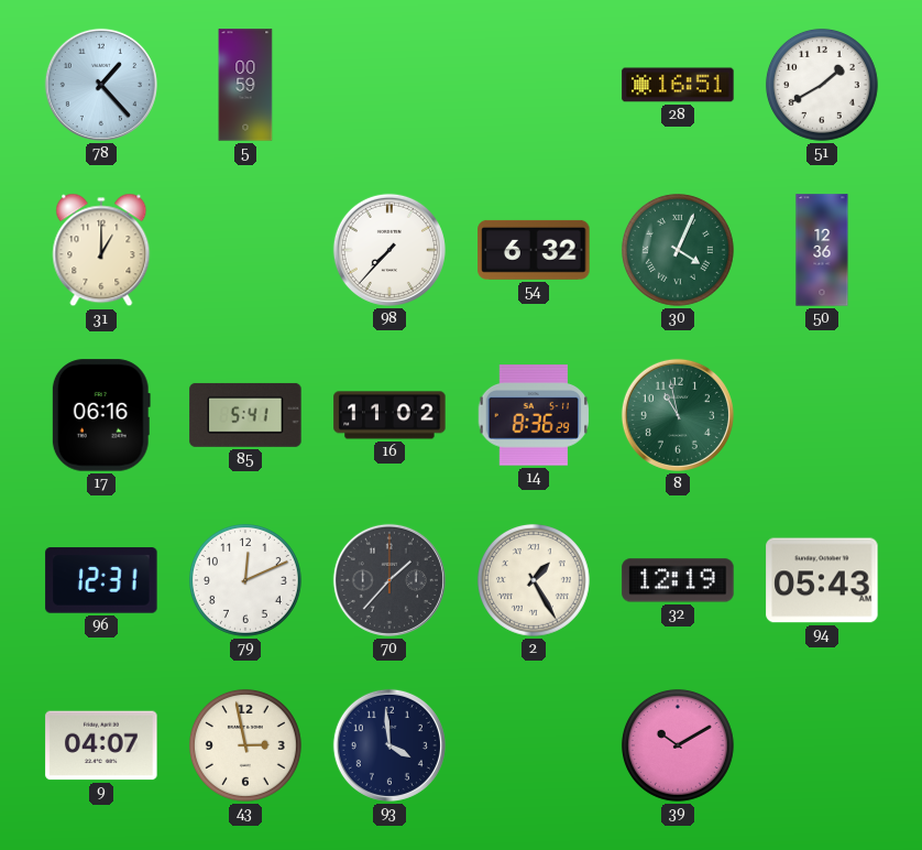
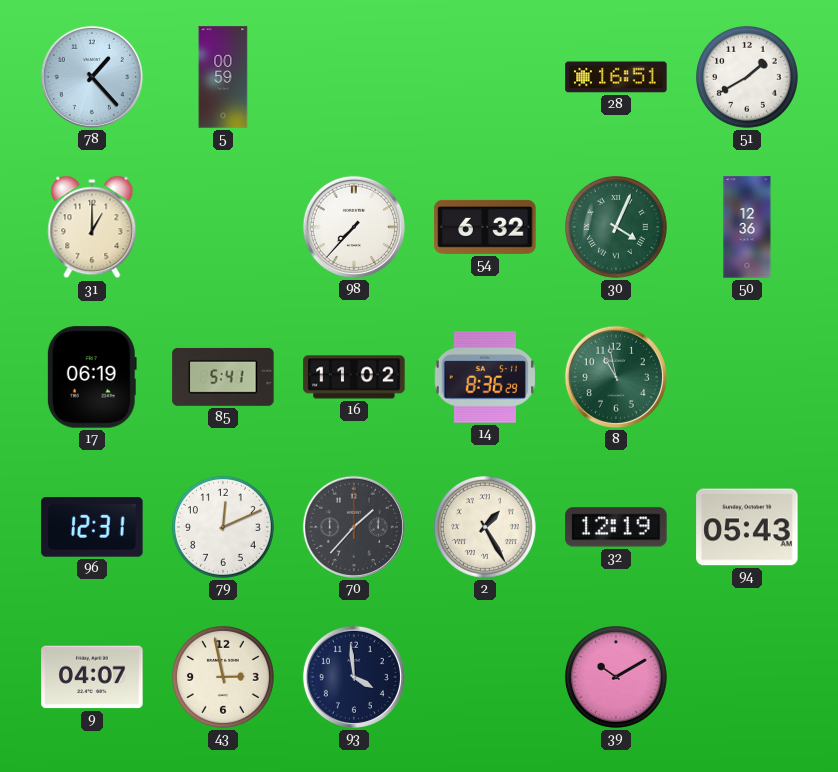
17: 06:16 -> 06:19 (92, 377)
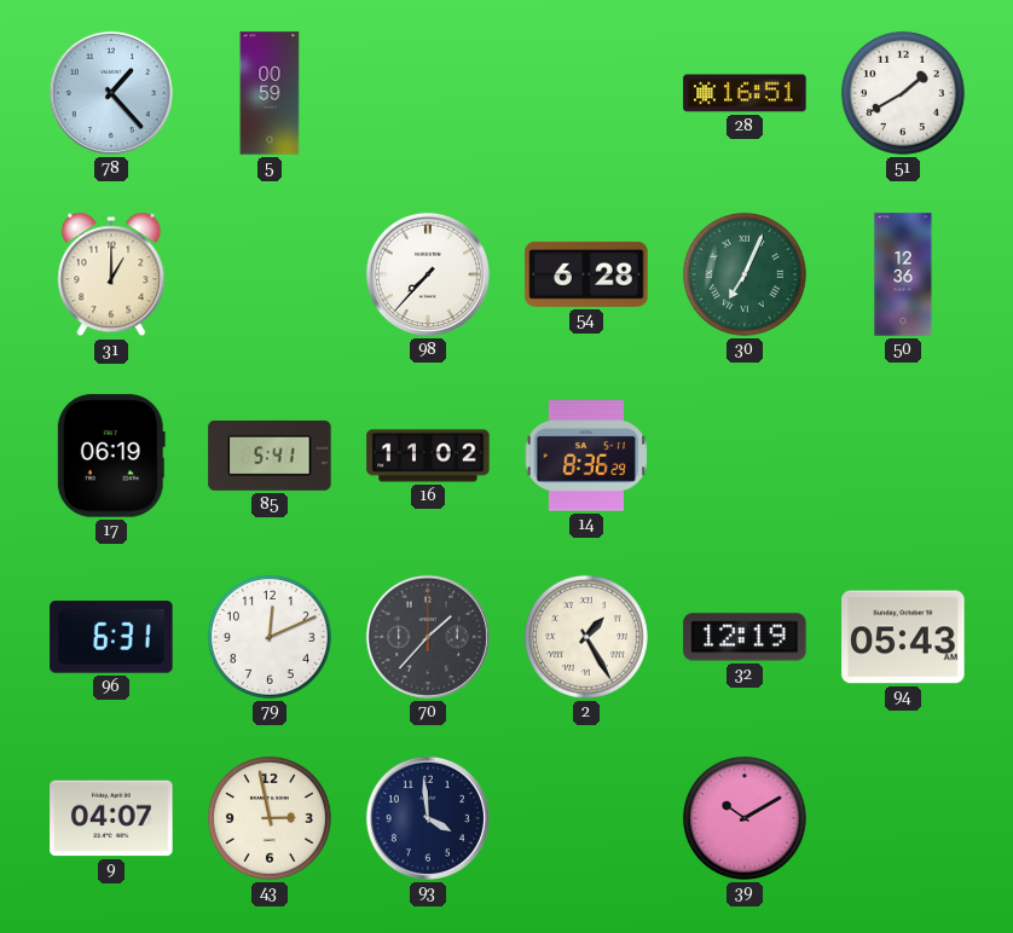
54: 6:32 -> 6:28 (586, 274)
30: 4:04 -> 7:04 (745, 274)
8: 10:58 -> none (616, 377)
96: 12:31 -> 6:31 (111, 637)
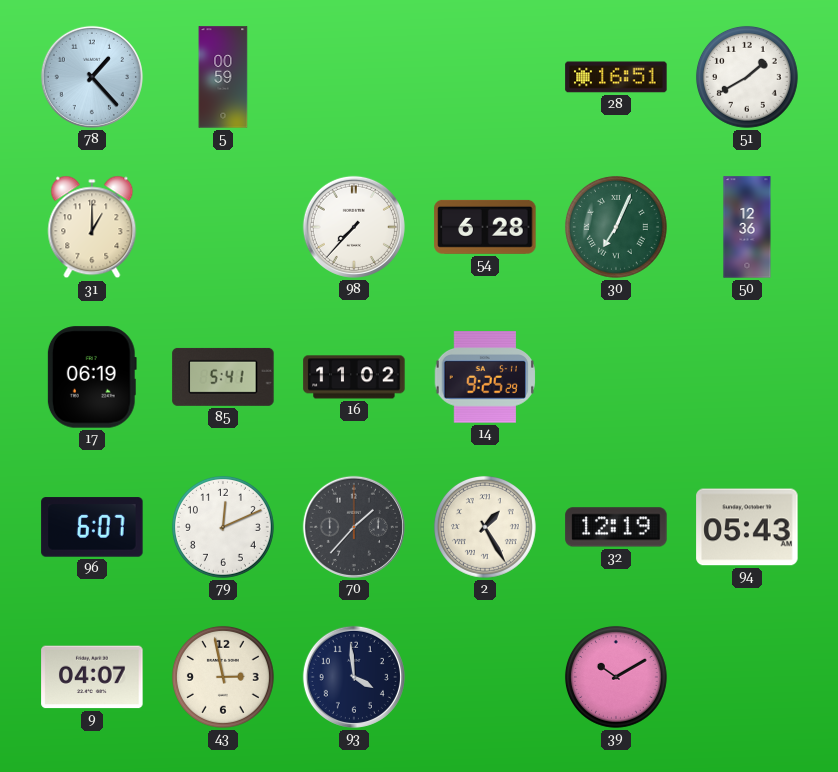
14: 8:36 -> 9:25 (484, 377)
96: 6:31 -> 6:07 (92, 527)
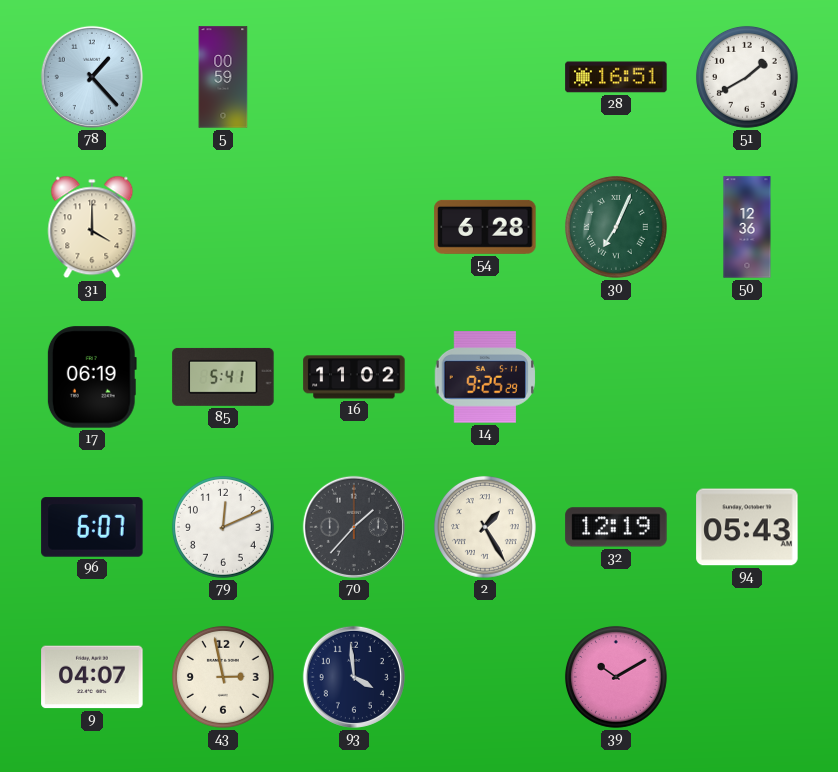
31: 1:00 -> 4:00 (92, 227)
98: 7:37 -> none (354, 227)
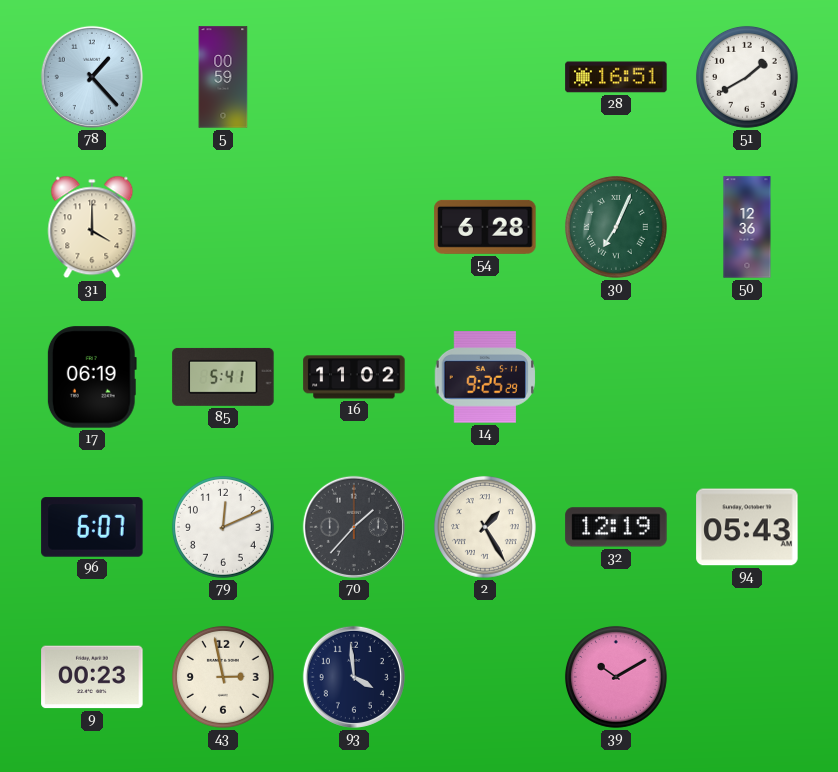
9: 04:07 -> 00:23 (92, 677)
